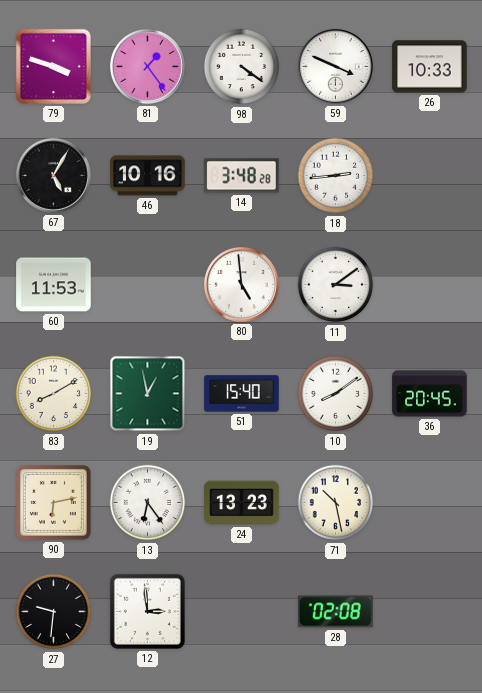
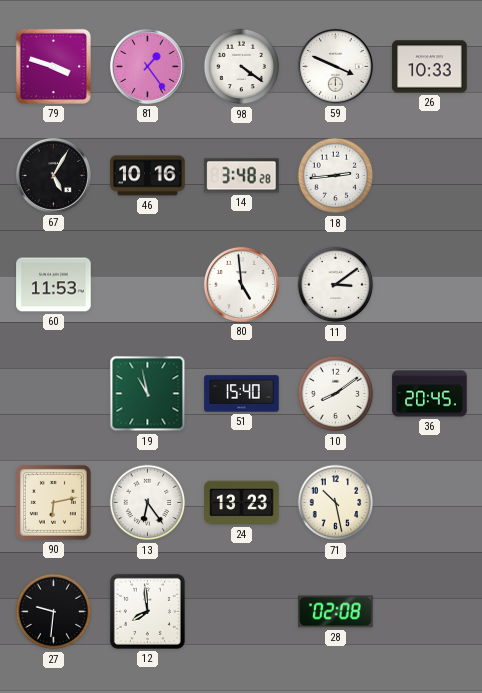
83: 8:10 -> none (54, 394)
19: 12:58 -> 10:58 (148, 394)
12: 2:59 -> 7:59 (147, 611)
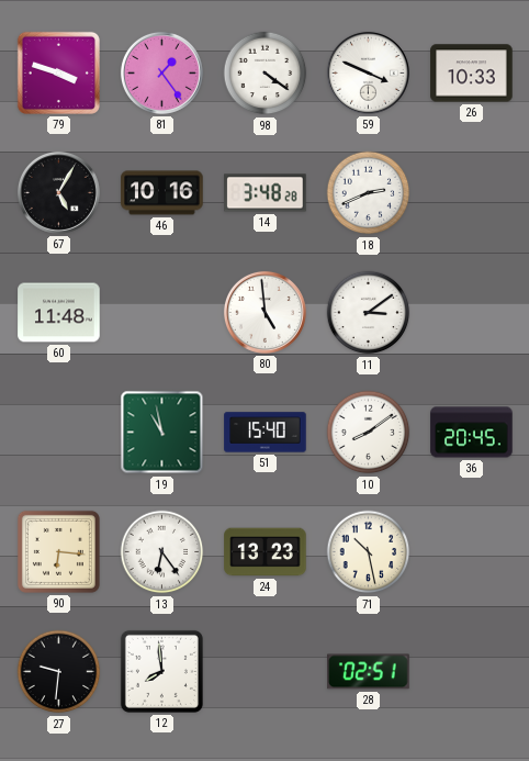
18: 2:44 -> 2:41 (369, 193)
60: 11:53 -> 11:48 (59, 313)
90: 6:13 -> 6:16 (58, 551)
28: 02:08 -> 02:51 (369, 672)
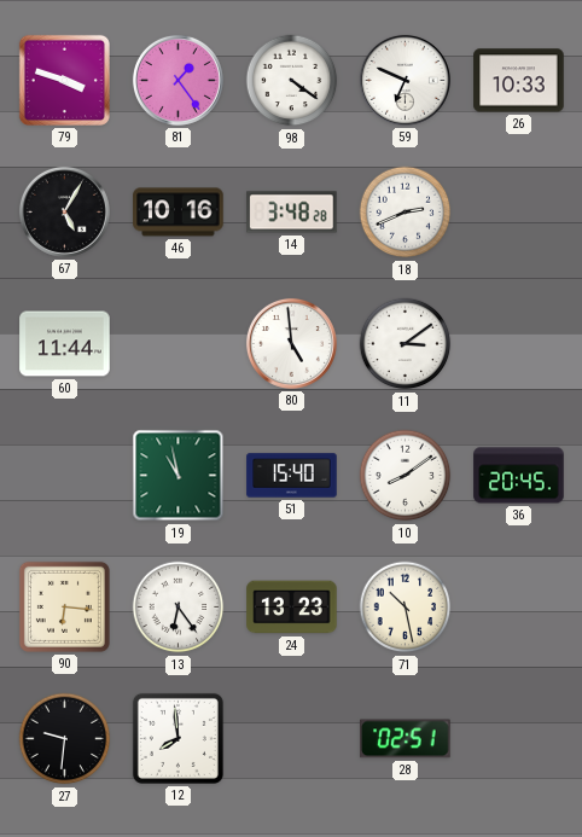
59: 3:49 -> 6:49 (405, 80)
60: 11:48 -> 11:44 (65, 344)
